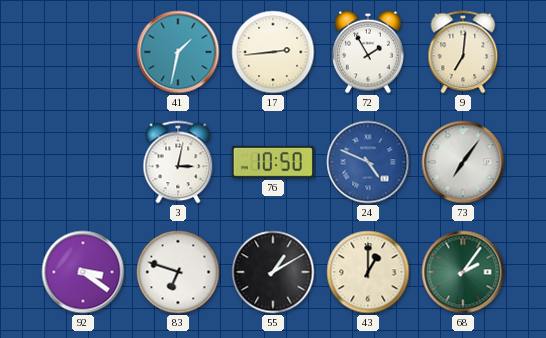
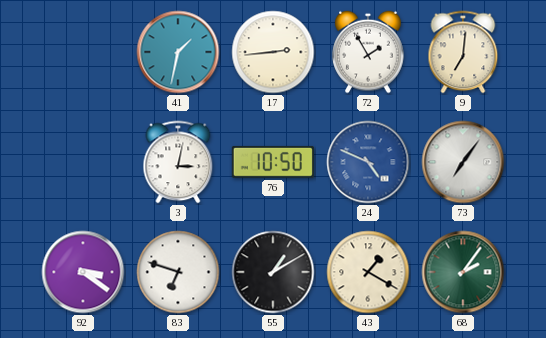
43: 1:00 -> 1:20 (368, 272)
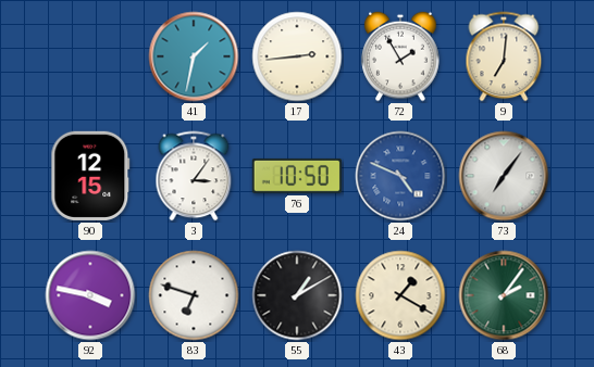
90: none -> 12:15 (90, 176)
3: 3:02 -> 3:06 (194, 176)
92: 3:21 -> 3:47 (90, 295)
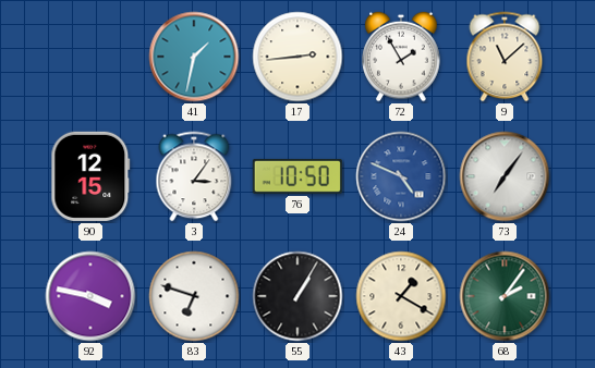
9: 7:01 -> 11:08 (505, 57)
55: 1:10 -> 1:05 (297, 296)
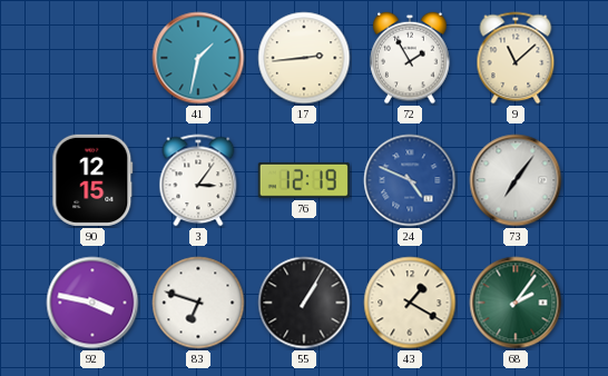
76: 10:50 -> 12:19 (304, 180)
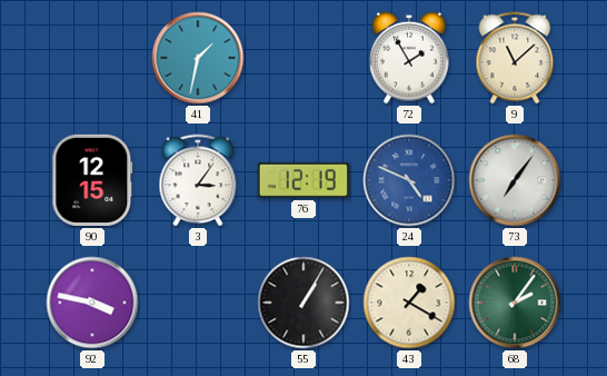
17: 2:44 -> none (304, 58)
83: 6:48 -> none (198, 303)
